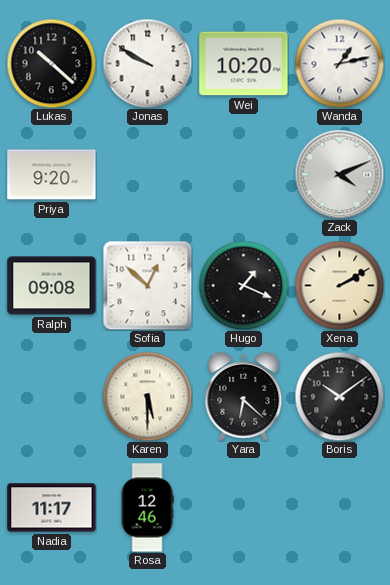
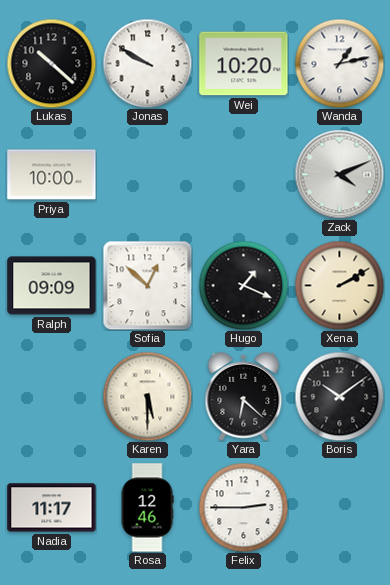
Priya: 9:20 -> 10:00 (52, 175)
Ralph: 09:08 -> 09:09 (52, 286)
Felix: none -> 2:45 (243, 507)
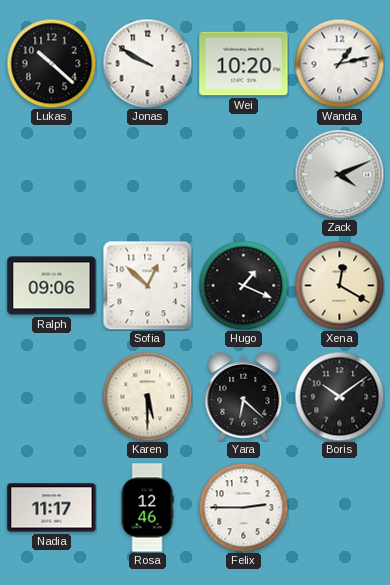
Priya: 10:00 -> none (52, 175)
Ralph: 09:09 -> 09:06 (52, 286)
Xena: 2:10 -> 12:20 (339, 285)
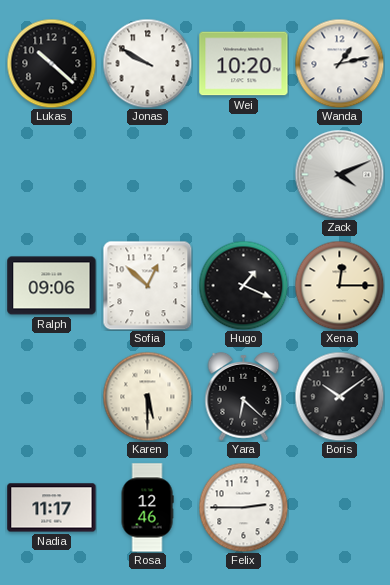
Xena: 12:20 -> 12:15 (339, 285)
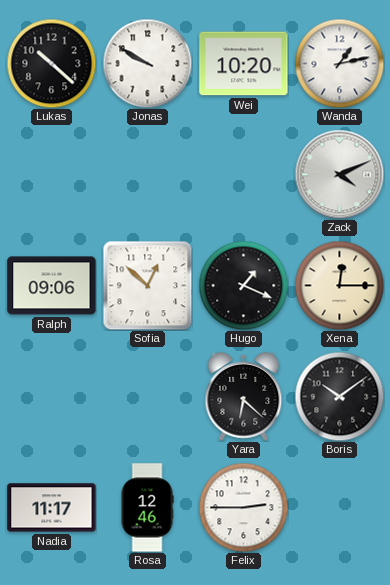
Karen: 5:30 -> none (147, 396)
